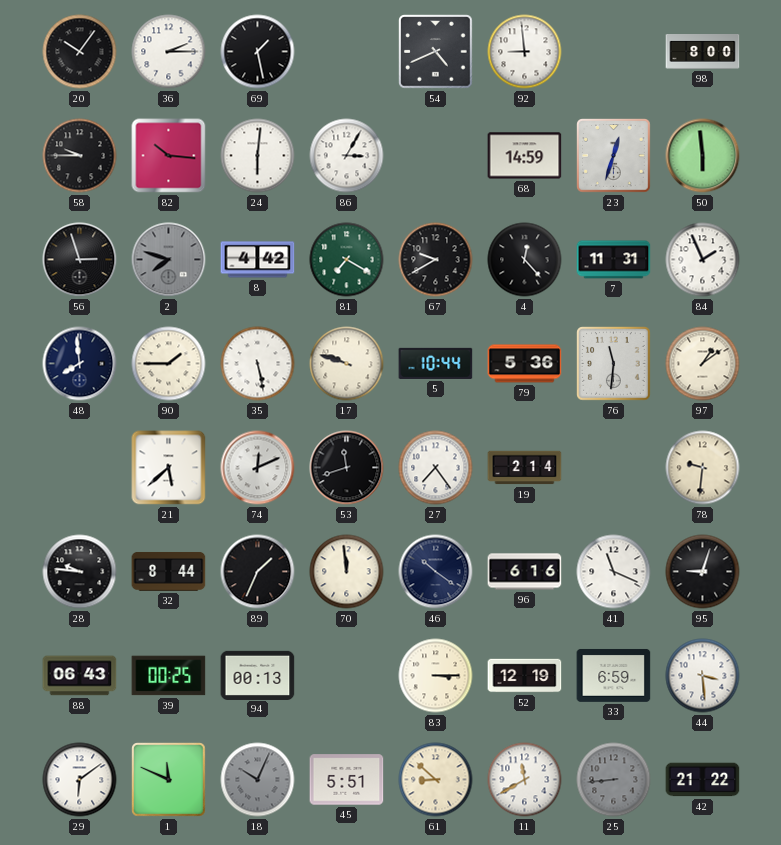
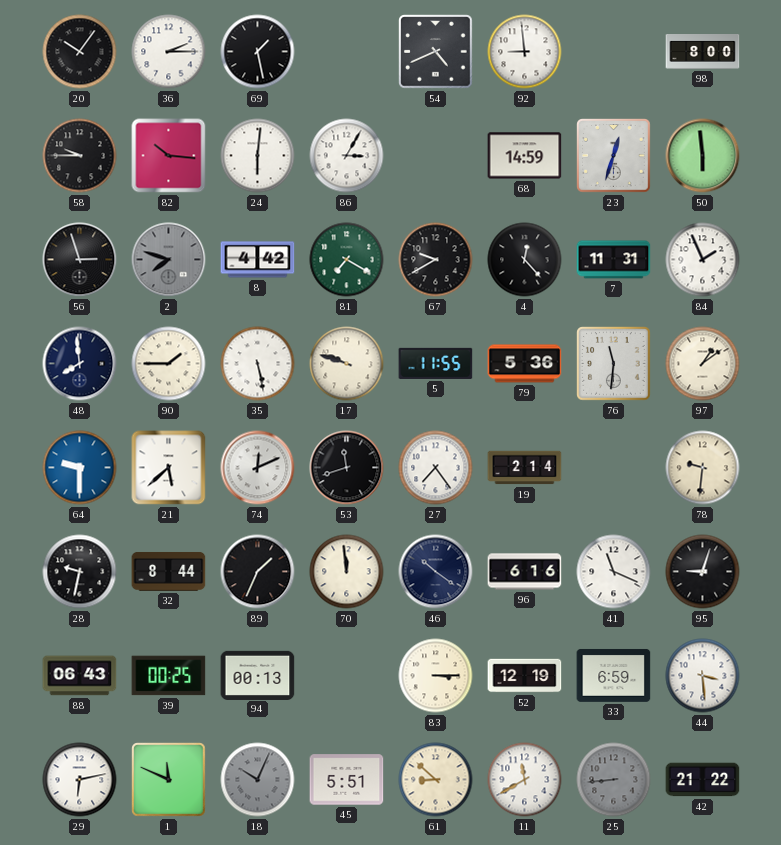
5: 10:44 -> 11:55 (436, 363)
64: none -> 9:30 (80, 468)
28: 9:46 -> 9:32 (80, 572)
29: 6:09 -> 6:13 (80, 780)
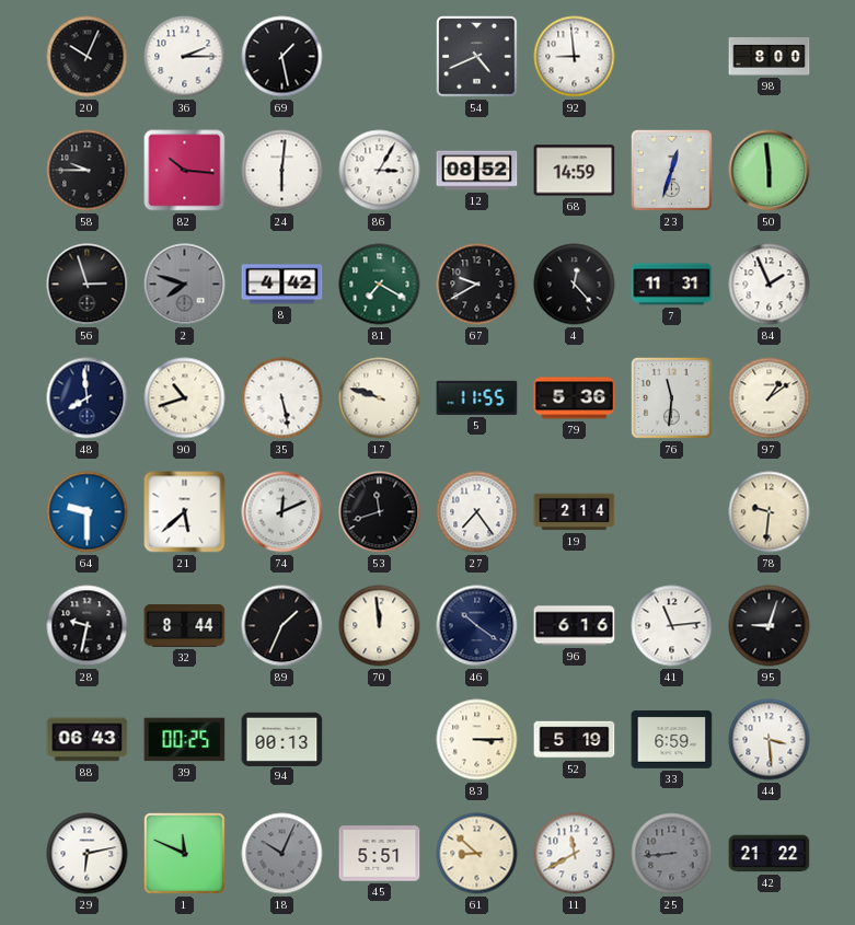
20: 10:06 -> 10:04 (88, 57)
12: none -> 08:52 (477, 171)
90: 1:45 -> 10:42 (185, 398)
41: 11:19 -> 11:14 (672, 626)
52: 12:19 -> 5:19 (575, 740)
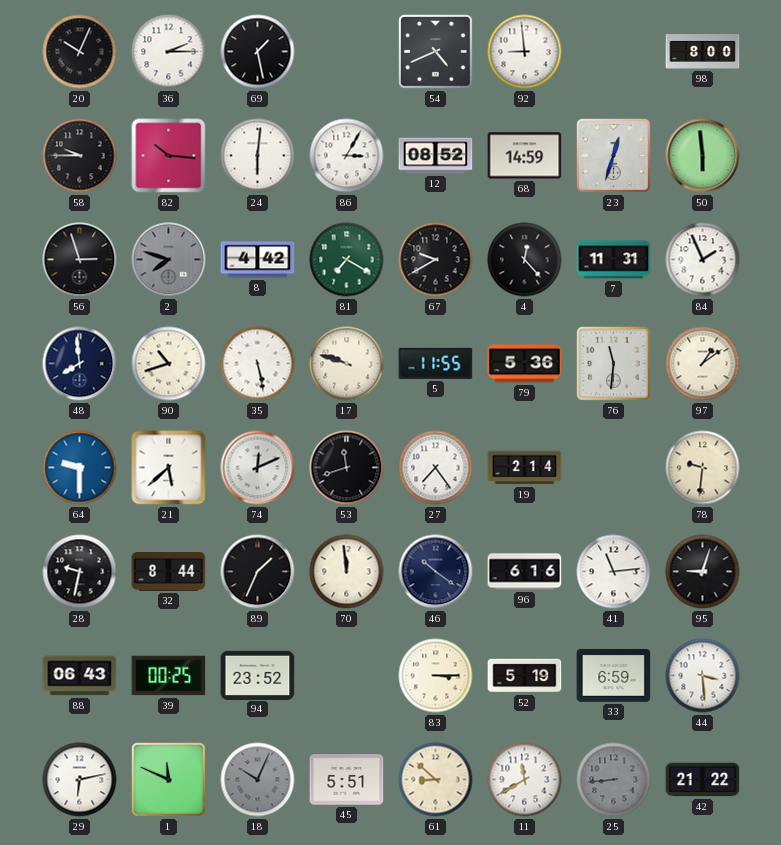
94: 00:13 -> 23:52 (258, 675)
